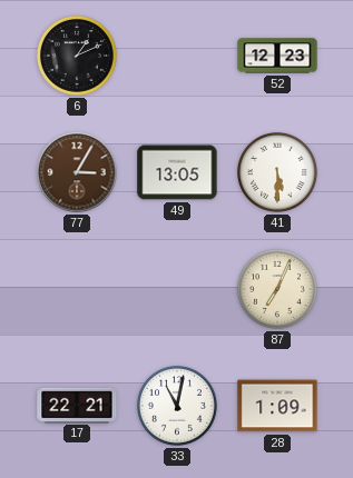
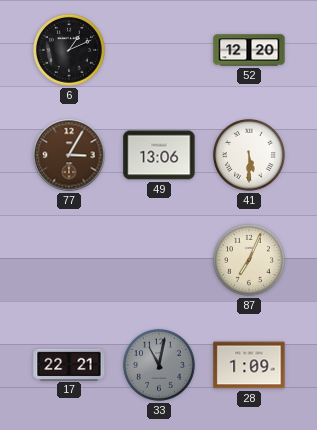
52: 12:23 -> 12:20 (249, 50)
49: 13:05 -> 13:06 (159, 155)
33 dial: white -> grey (159, 365)
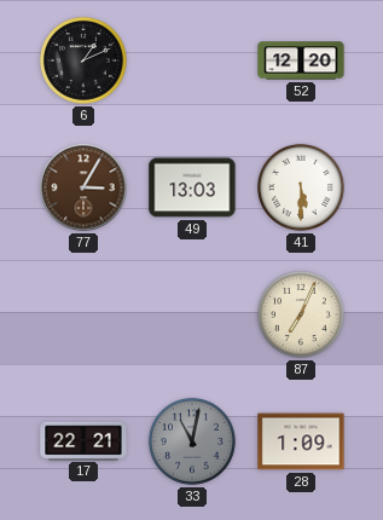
49: 13:06 -> 13:03 (192, 187)
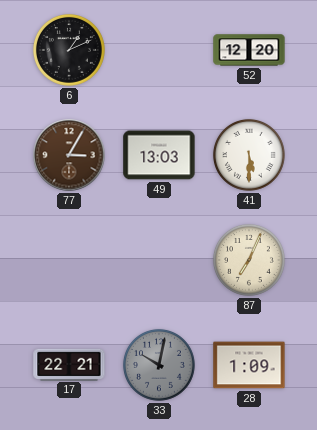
33: 11:02 -> 10:02 (159, 365)
